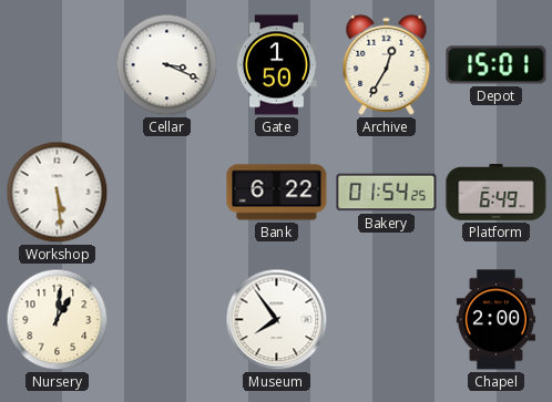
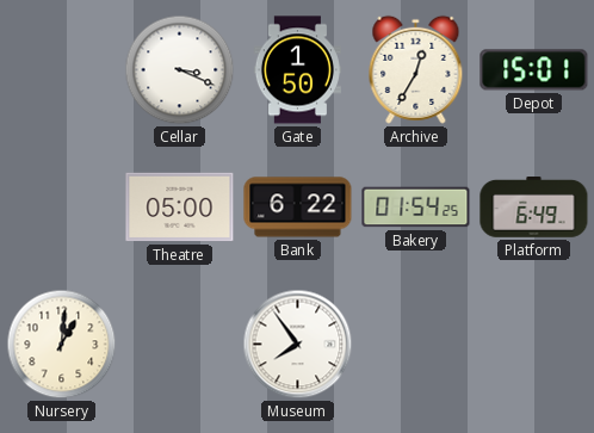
Workshop: 5:29 -> none (58, 193)
Theatre: none -> 05:00 (180, 208)
Chapel: 2:00 -> none (495, 320)
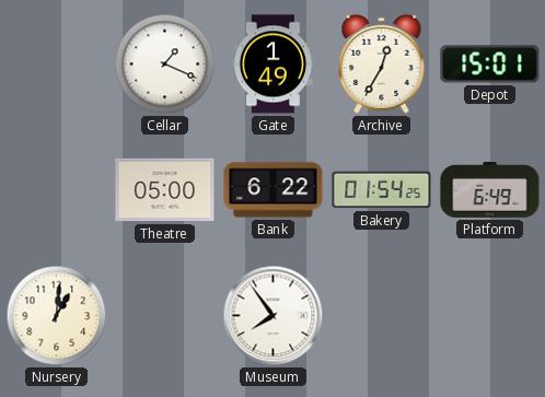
Cellar: 3:19 -> 1:19 (165, 65)
Gate: 1:50 -> 1:49 (272, 65)
